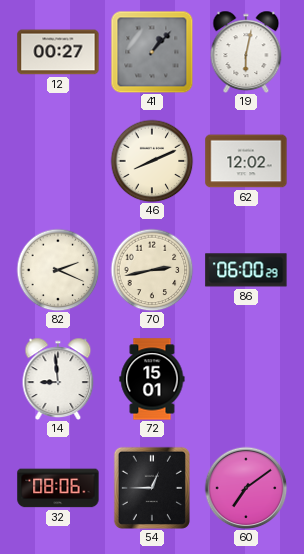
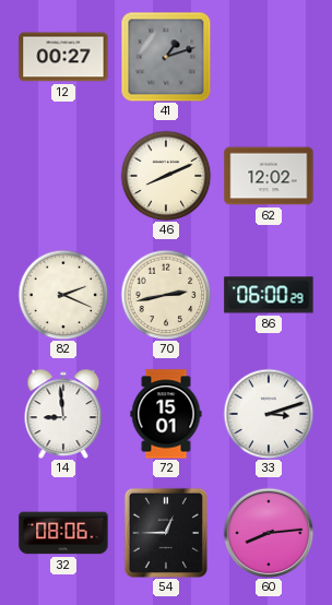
41: 1:07 -> 1:12 (166, 57)
19: 6:02 -> none (246, 51)
33: none -> 3:12 (269, 414)
60: 7:09 -> 8:14 (269, 533)
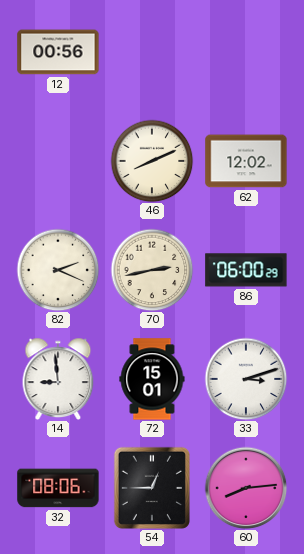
12: 00:27 -> 00:56 (58, 52)
41: 1:12 -> none (166, 57)
